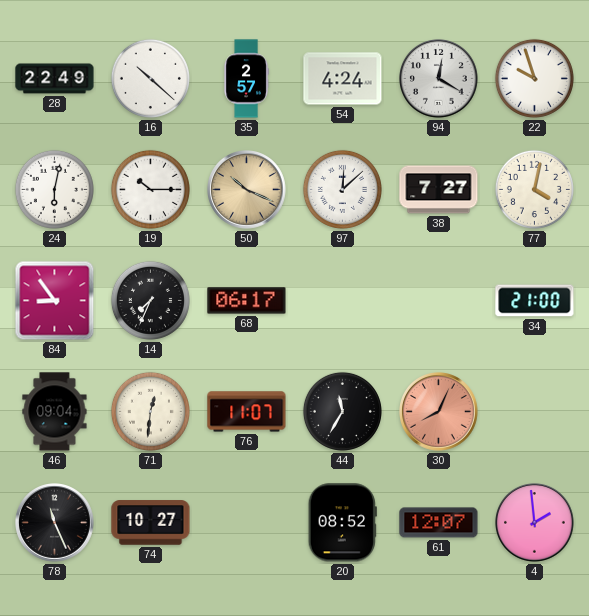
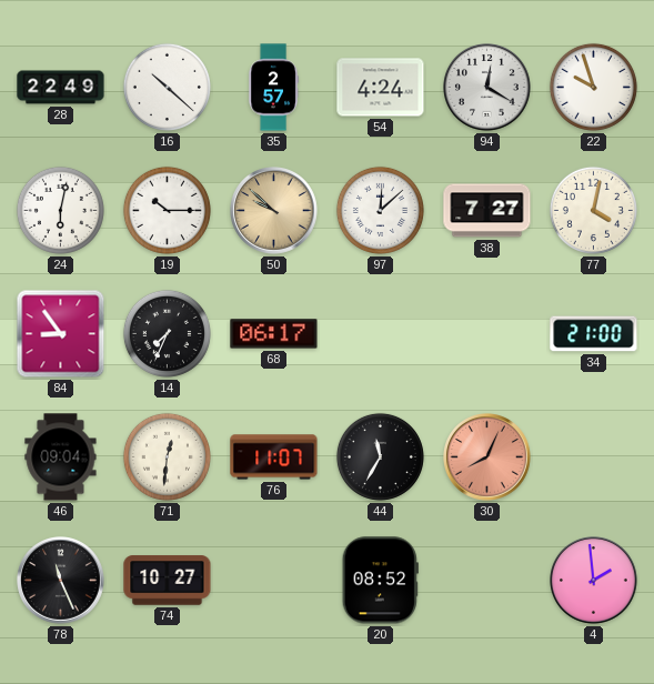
50: 10:19 -> 9:52 (274, 211)
61: 12:07 -> none (439, 523)
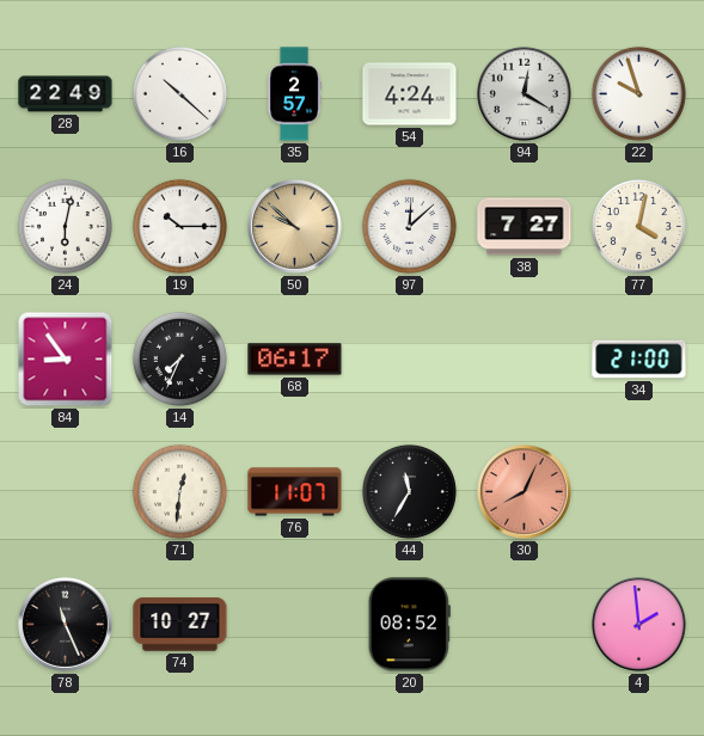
46: 09:04 -> none (61, 457)
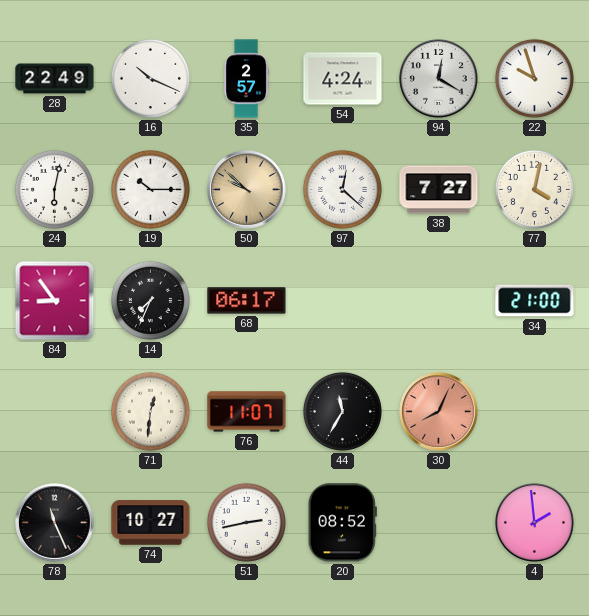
16: 10:22 -> 10:19 (150, 78)
97: 12:08 -> 12:22 (342, 189)
51: none -> 2:43 (246, 522)
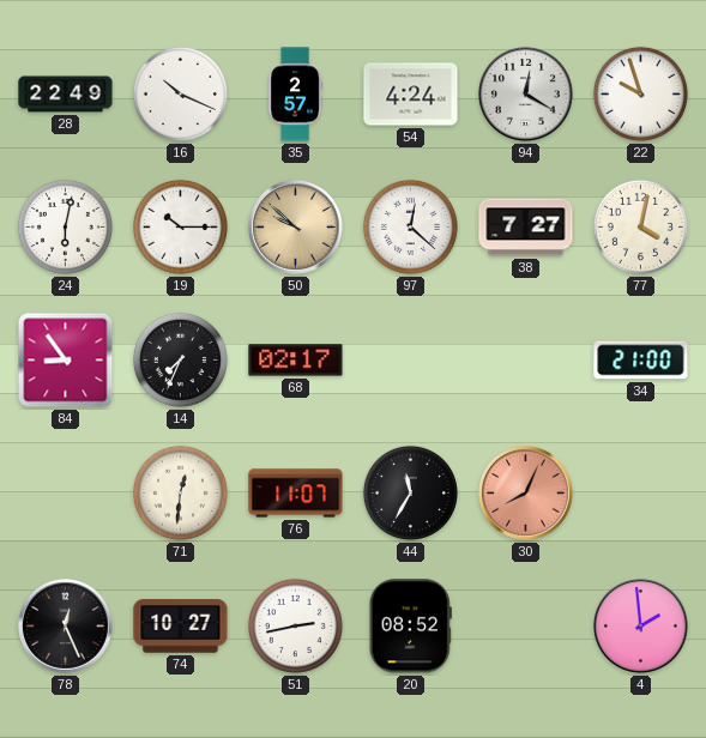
68: 06:17 -> 02:17 (296, 361)
78: 11:26 -> 12:26 (66, 627)
